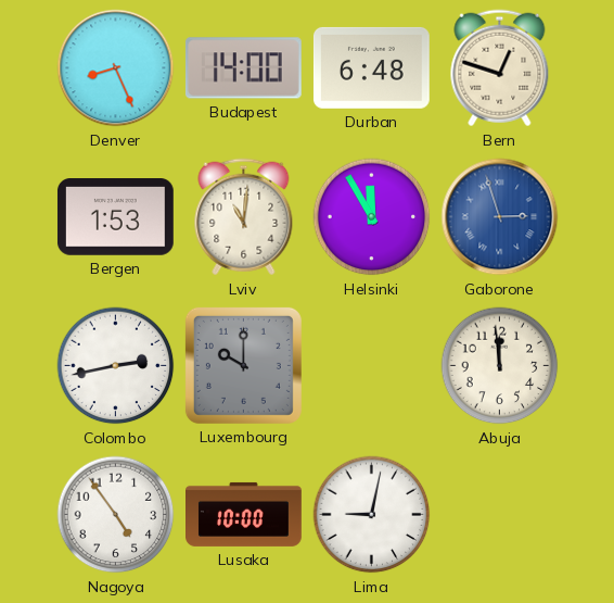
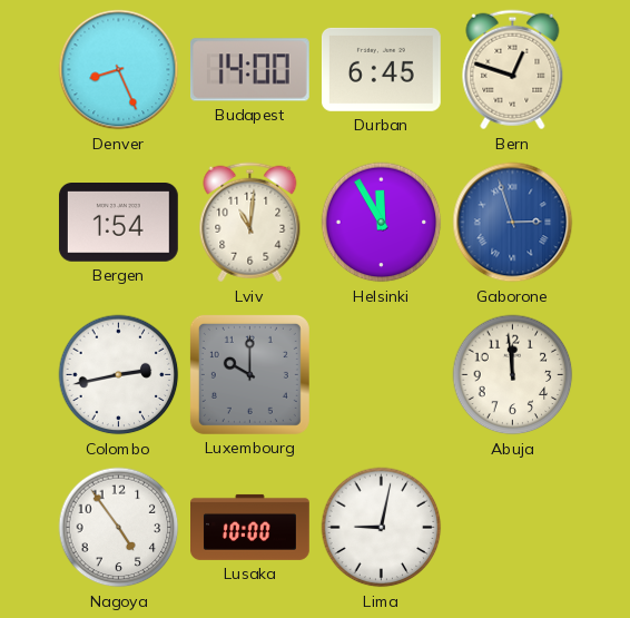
Durban: 6:48 -> 6:45 (381, 69)
Bergen: 1:53 -> 1:54 (118, 223)
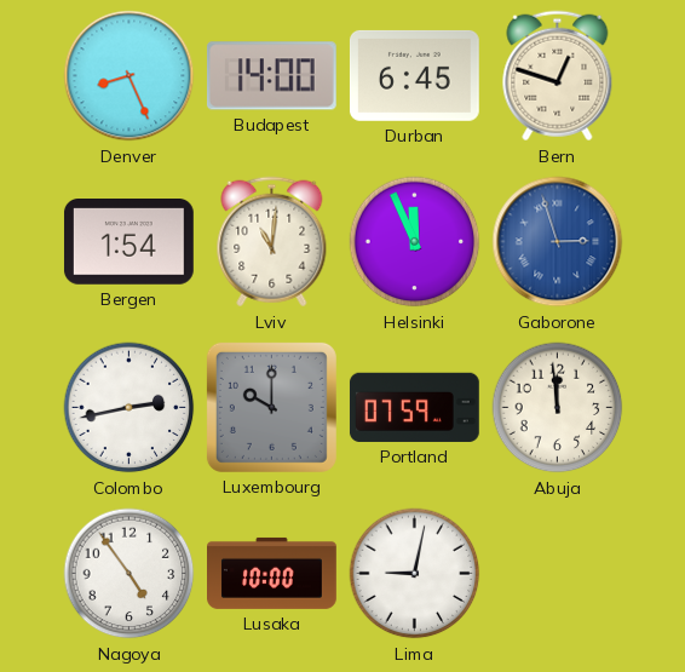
Helsinki: 11:55 -> 11:56 (415, 242)
Portland: none -> 07:59 (414, 407)
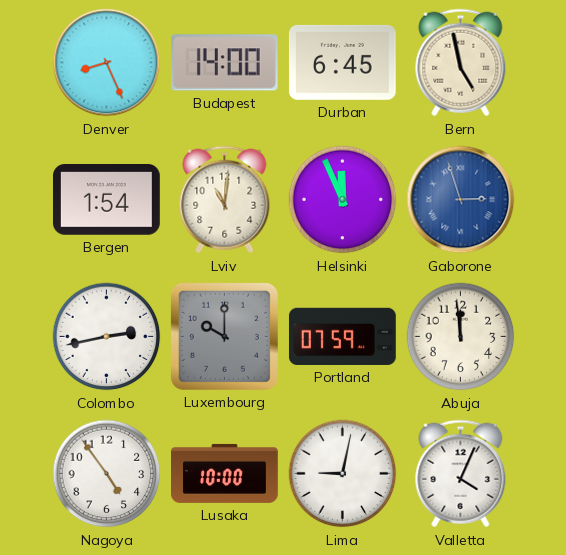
Bern: 12:48 -> 4:58 (461, 63)
Valletta: none -> 4:04 (461, 474)
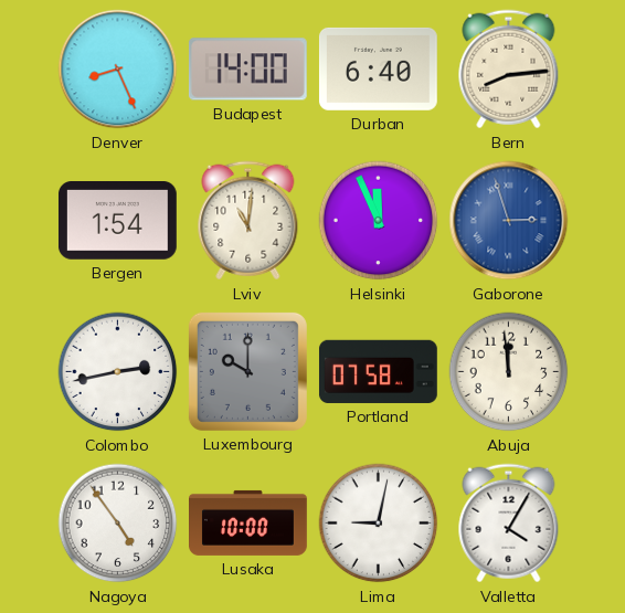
Durban: 6:45 -> 6:40 (378, 68)
Bern: 4:58 -> 8:14 (509, 70)
Portland: 07:59 -> 07:58 (378, 371)
Valletta: 4:04 -> 4:05 (509, 524)
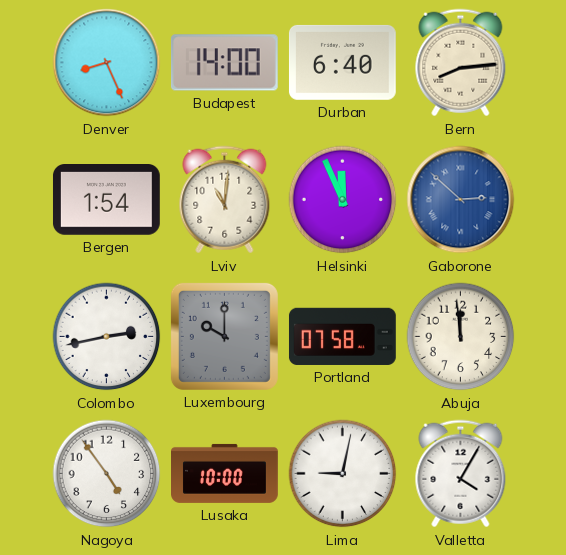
Gaborone: 2:57 -> 2:52 (461, 200)
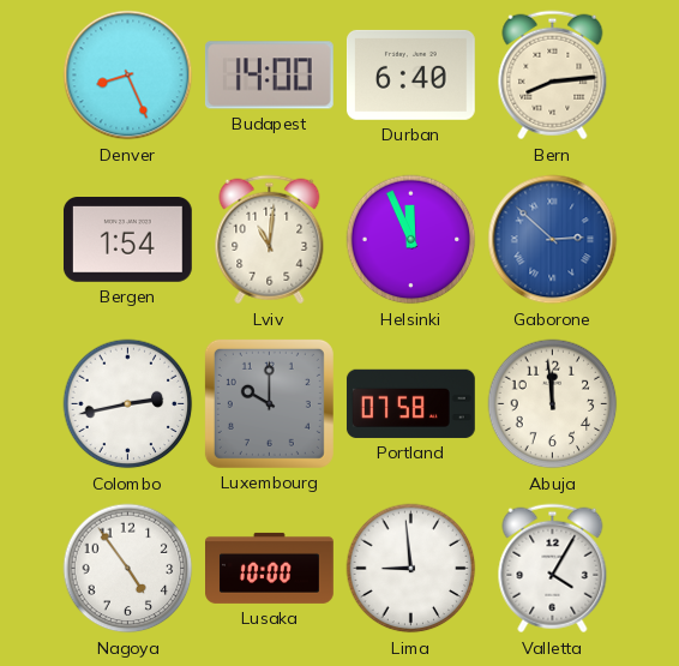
Lima: 9:02 -> 8:59 (411, 569)
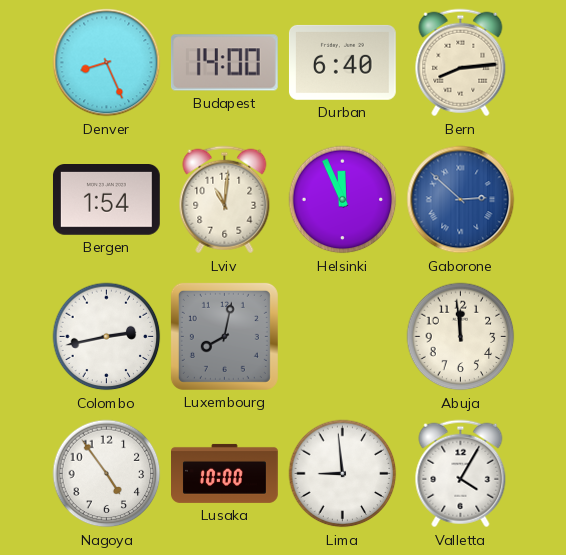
Luxembourg: 10:00 -> 8:02 (224, 336)
Portland: 07:58 -> none (410, 403)
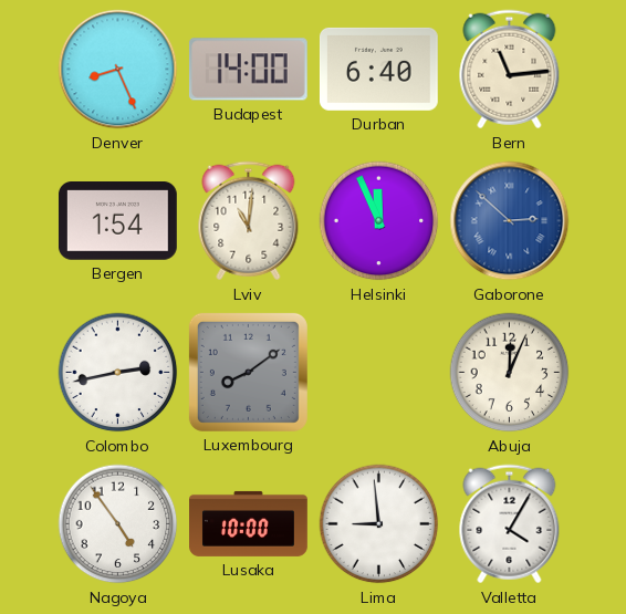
Bern: 8:14 -> 11:14 (510, 70)
Luxembourg: 8:02 -> 8:09 (248, 372)
Abuja: 11:59 -> 12:04 (510, 373)
